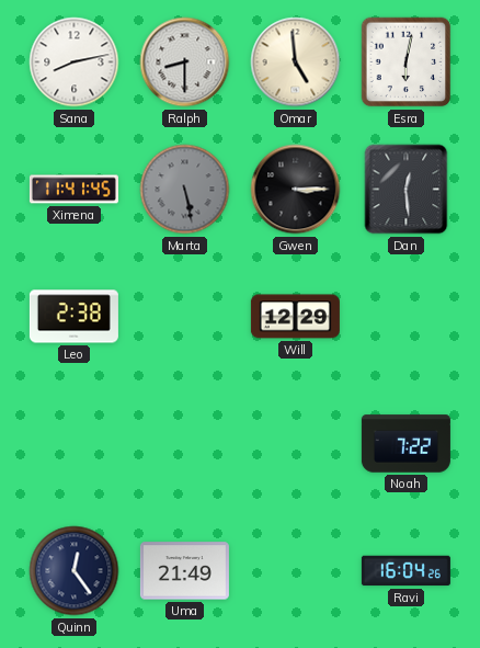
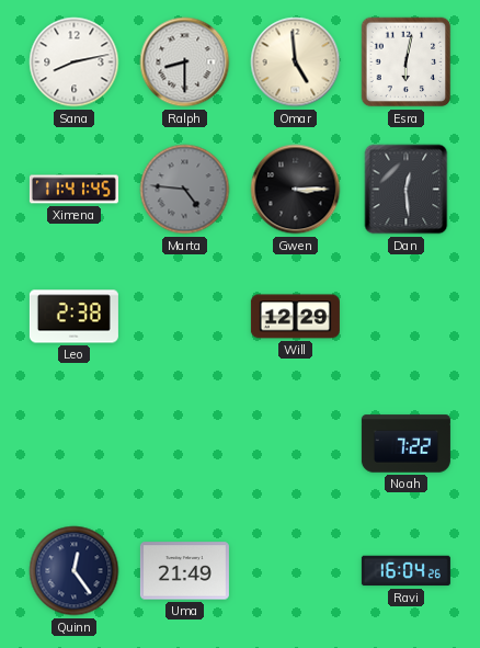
Marta: 5:28 -> 4:46 (185, 190)
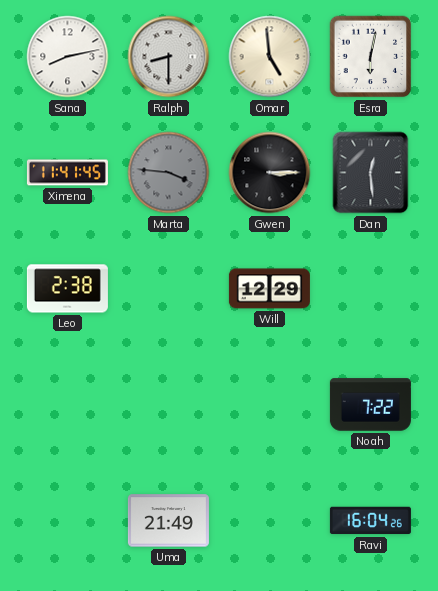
Marta: 4:46 -> 3:46 (169, 173)
Quinn: 12:24 -> none (75, 571)
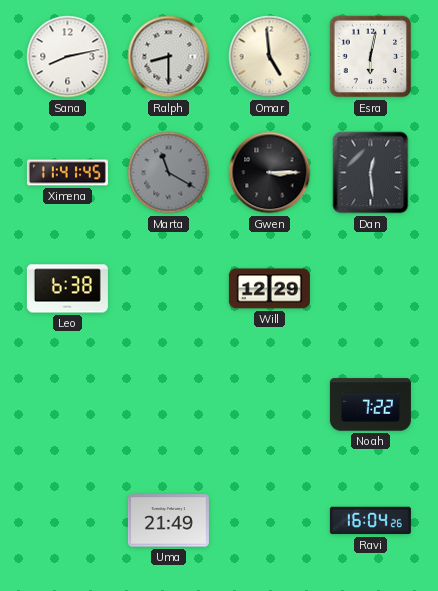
Marta: 3:46 -> 11:20 (169, 173)
Leo: 2:38 -> 6:38 (67, 289)
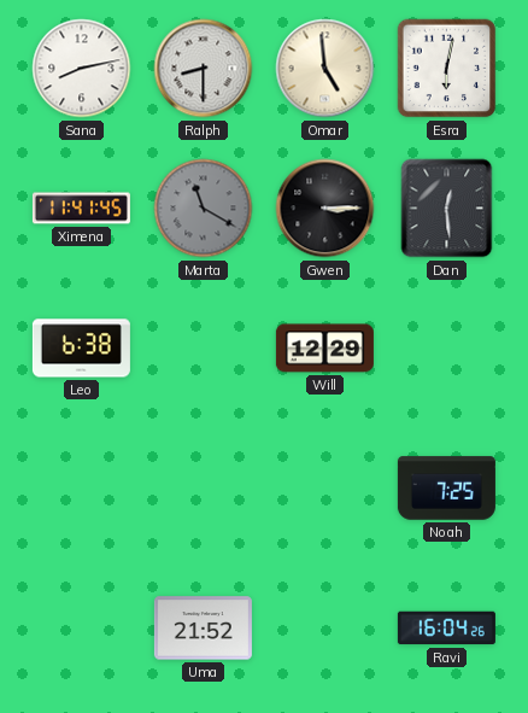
Noah: 7:22 -> 7:25 (446, 489)
Uma: 21:49 -> 21:52 (203, 629)
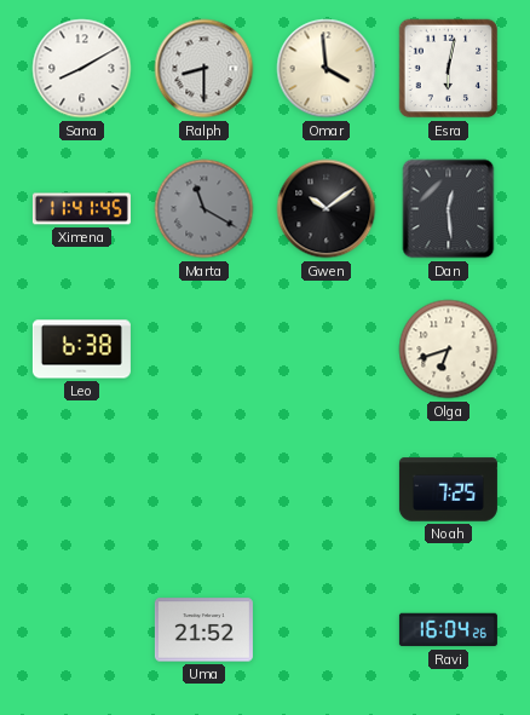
Sana: 8:13 -> 8:10 (82, 69)
Omar: 4:59 -> 3:59 (327, 69)
Gwen: 3:15 -> 10:09 (327, 209)
Will: 12:29 -> none (324, 349)
Olga: none -> 6:42 (449, 350)
